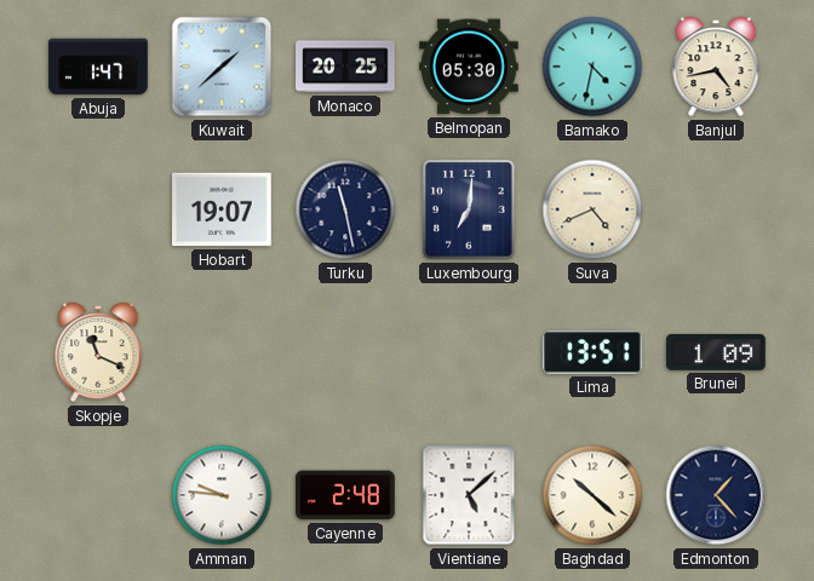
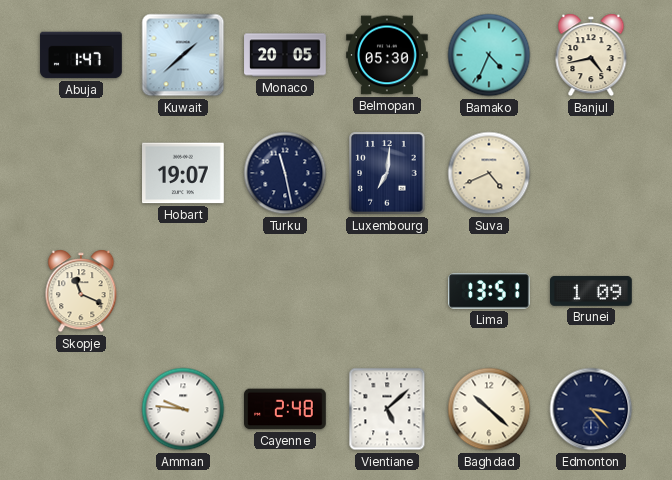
Monaco: 20:25 -> 20:05 (285, 55)
Bamako: 4:32 -> 4:34 (489, 55)
Edmonton: 1:23 -> 3:23 (591, 409)
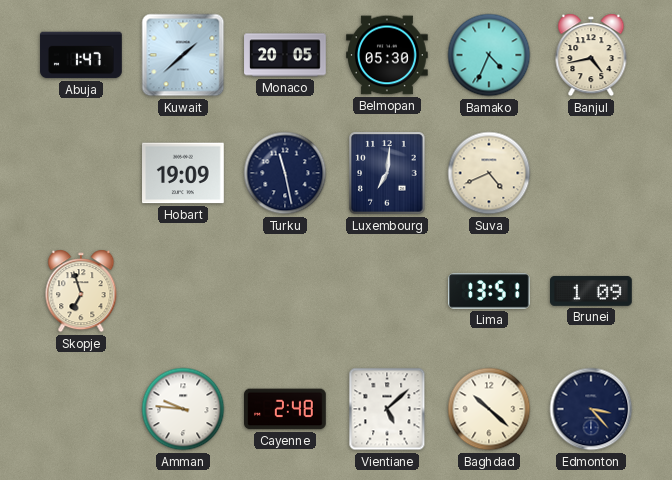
Hobart: 19:07 -> 19:09 (184, 173)
Skopje: 11:19 -> 6:57 (81, 291)
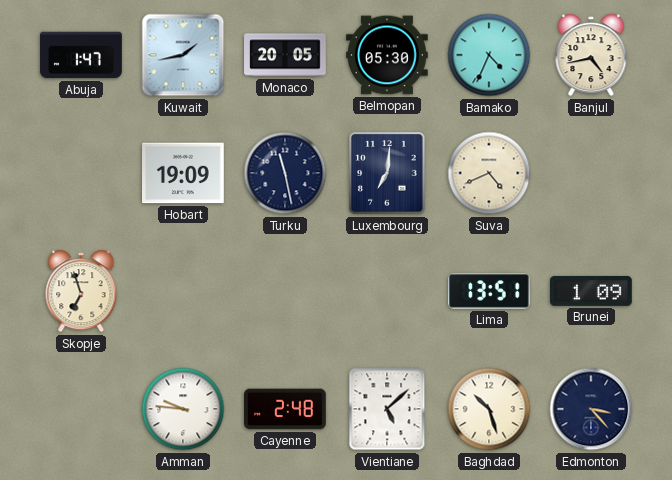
Kuwait: 1:38 -> 1:43 (183, 55)
Baghdad: 10:22 -> 10:27 (489, 409)
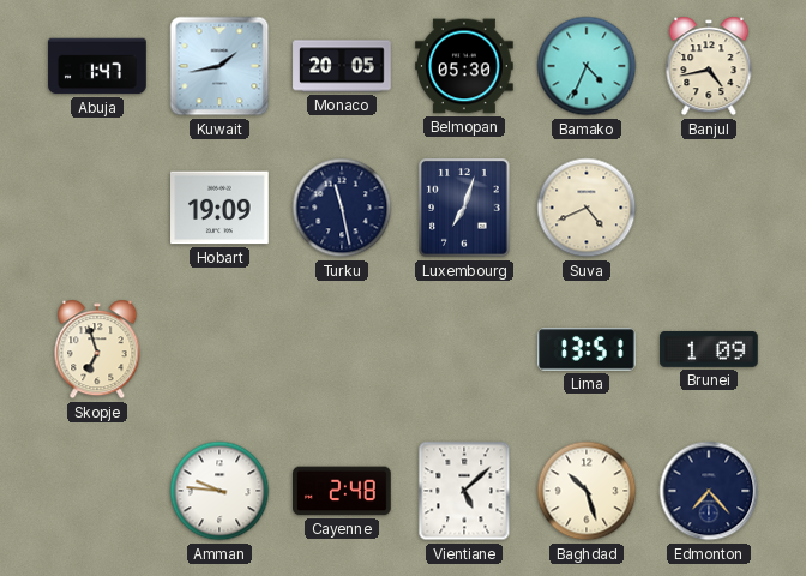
Luxembourg: 7:01 -> 7:03 (464, 208)
Edmonton: 3:23 -> 7:23 (709, 491)
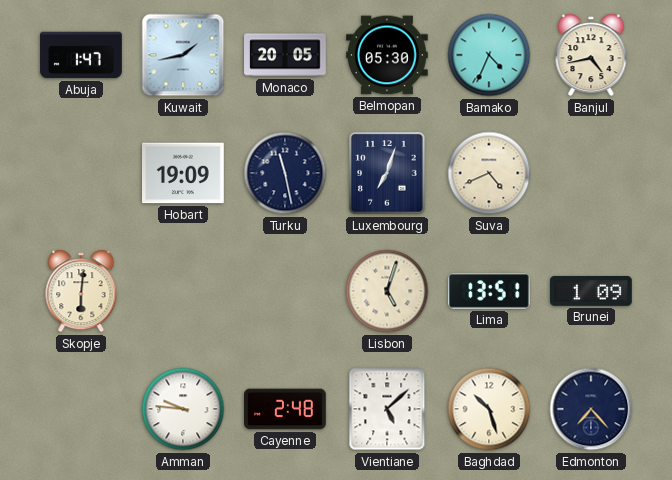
Skopje: 6:57 -> 6:01 (81, 291)
Lisbon: none -> 5:03 (387, 291)
